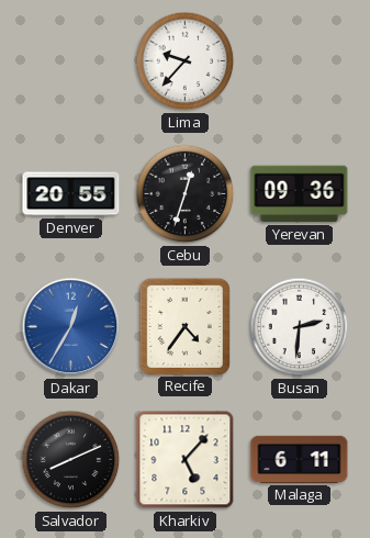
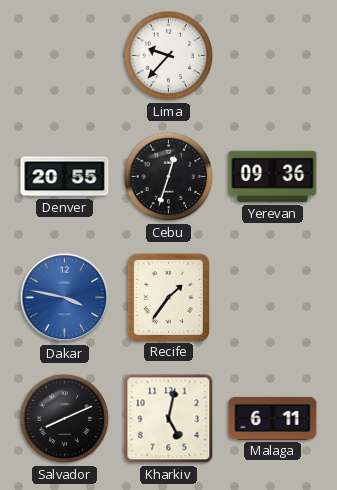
Dakar: 12:35 -> 3:47 (65, 298)
Recife: 4:36 -> 1:36 (168, 297)
Busan: 2:31 -> none (300, 327)
Kharkiv: 5:07 -> 5:02 (169, 419)
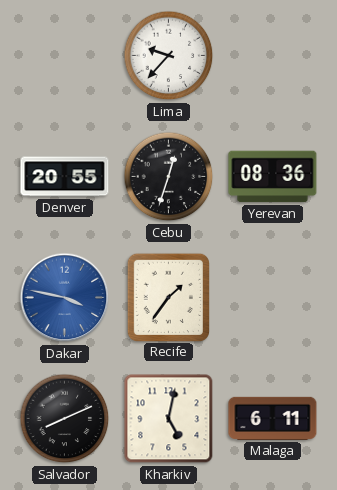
Yerevan: 09:36 -> 08:36 (273, 177)
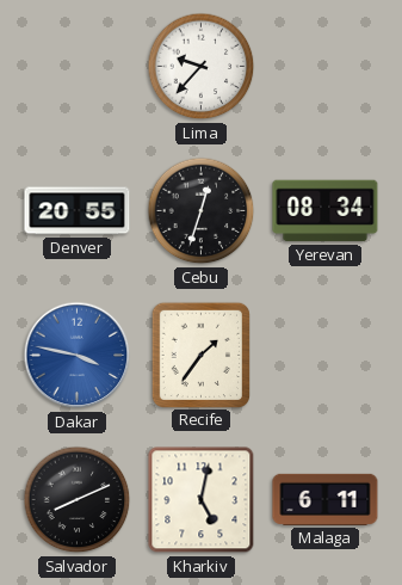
Yerevan: 08:36 -> 08:34 (326, 211)
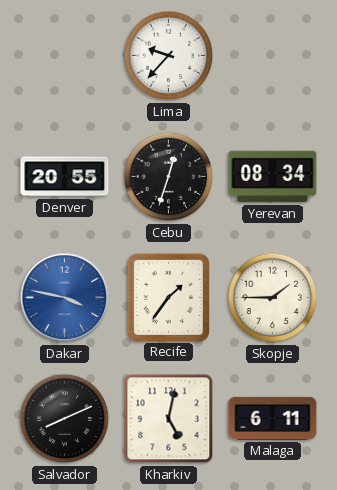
Skopje: none -> 1:45 (273, 298)
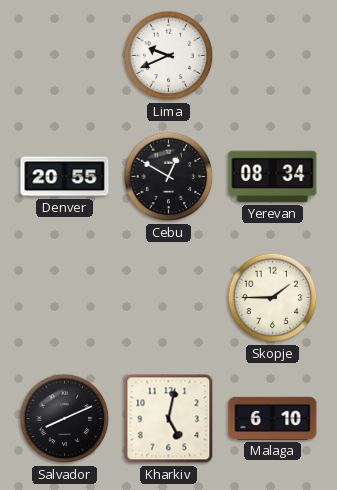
Lima: 9:37 -> 9:41 (169, 56)
Cebu: 12:33 -> 12:50 (169, 177)
Dakar: 3:47 -> none (65, 298)
Recife: 1:36 -> none (168, 297)
Malaga: 6:11 -> 6:10 (273, 418)
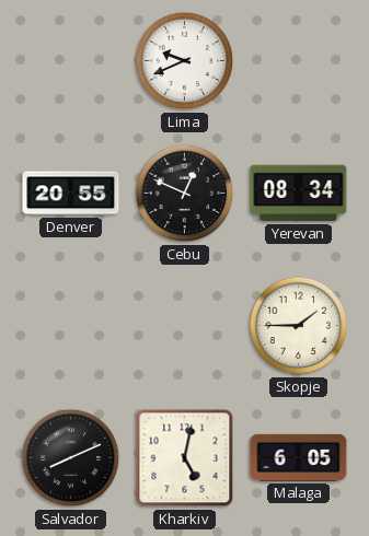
Cebu: 12:50 -> 12:49 (185, 194)
Malaga: 6:10 -> 6:05 (299, 457)
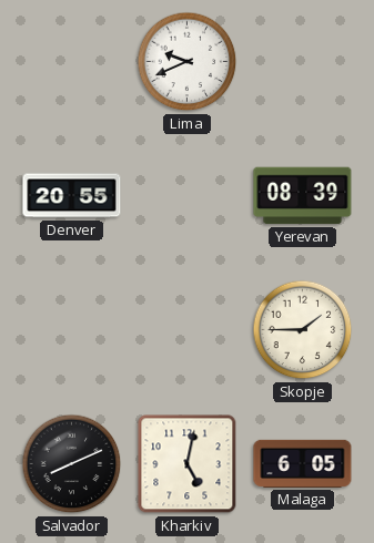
Cebu: 12:49 -> none (185, 194)
Yerevan: 08:34 -> 08:39 (303, 196)
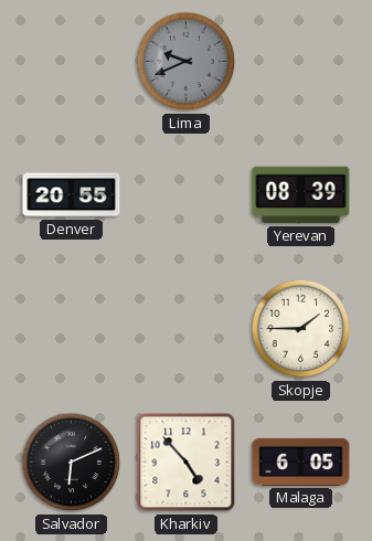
Lima dial: white -> grey (187, 62)
Salvador: 8:11 -> 6:11 (72, 463)
Kharkiv: 5:02 -> 4:53 (187, 463)
